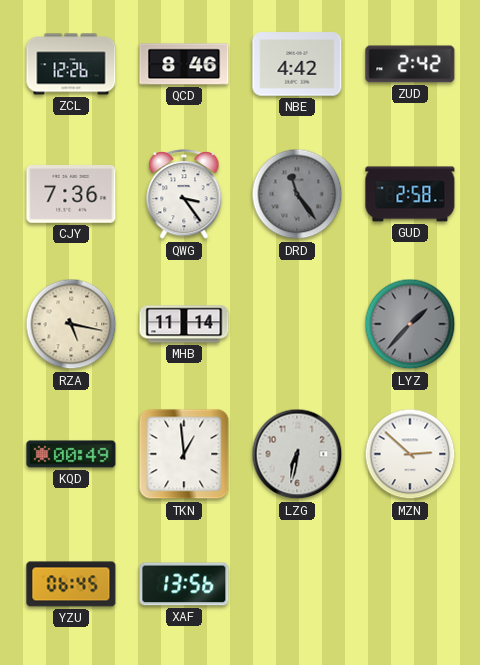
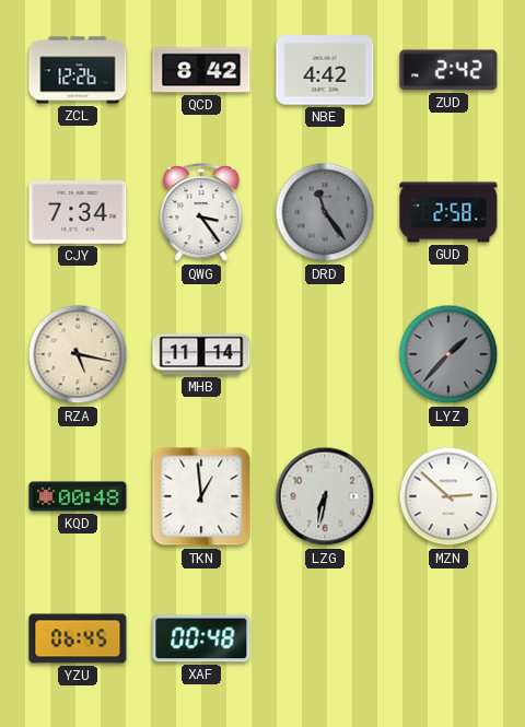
QCD: 8:46 -> 8:42 (201, 70)
CJY: 7:36 -> 7:34 (78, 212)
KQD: 00:49 -> 00:48 (78, 496)
XAF: 13:56 -> 00:48 (201, 638)
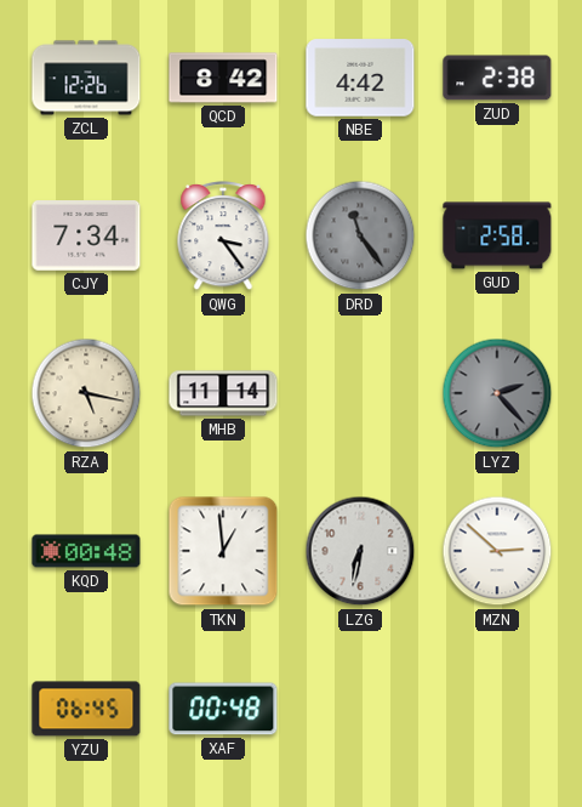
ZUD: 2:42 -> 2:38 (497, 78)
LYZ: 1:37 -> 2:23 (497, 393)
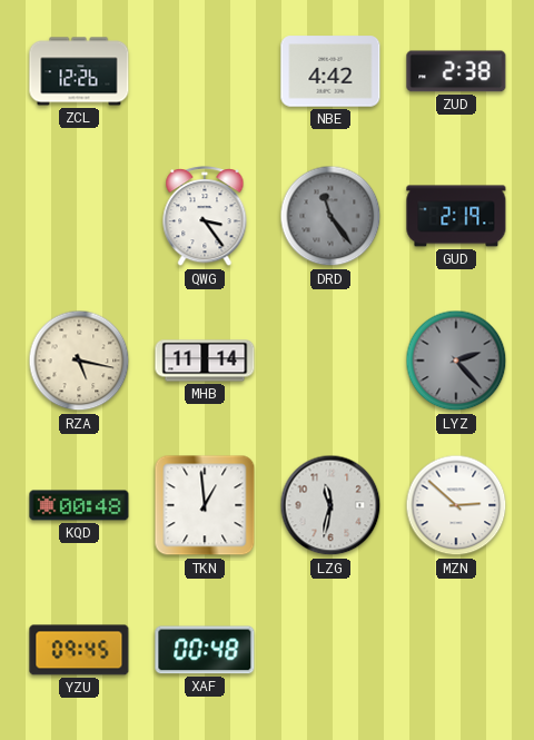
QCD: 8:42 -> none (223, 78)
CJY: 7:34 -> none (86, 235)
GUD: 2:58 -> 2:19 (456, 216)
LZG: 6:32 -> 11:32 (330, 505)
YZU: 06:45 -> 09:45 (79, 650)
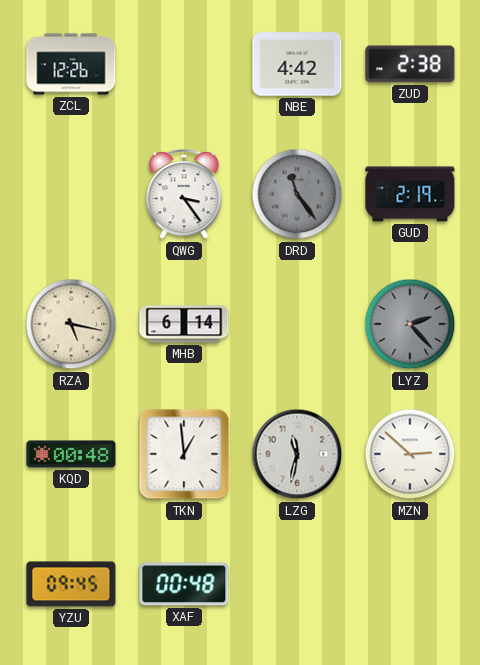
MHB: 11:14 -> 6:14 (184, 324)
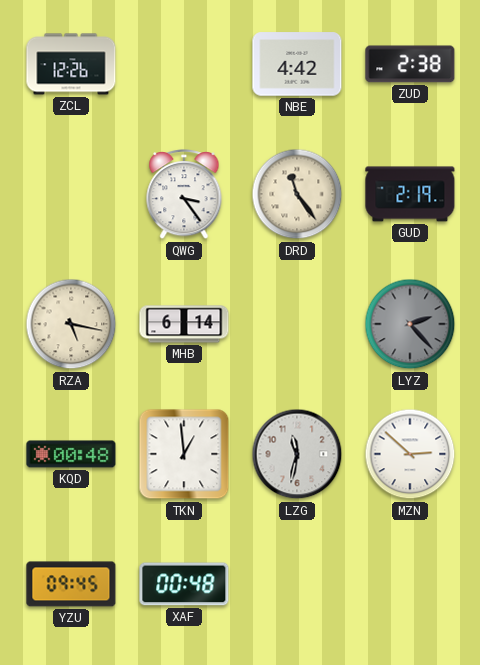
DRD dial: grey -> cream (297, 194)
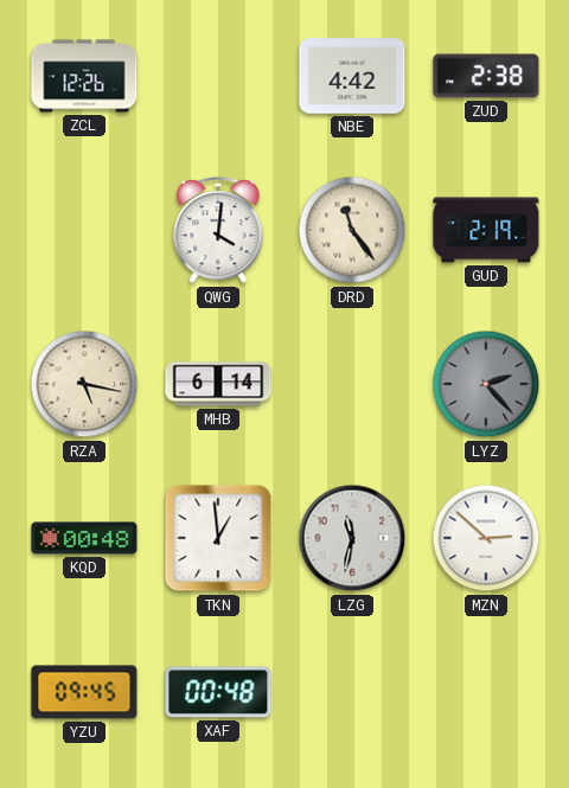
QWG: 3:24 -> 4:01 (218, 231)
